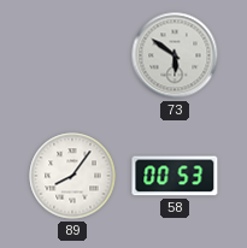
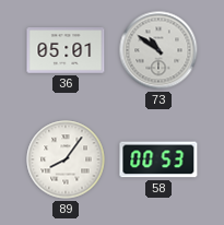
36: none -> 05:01 (66, 50)
73: 5:51 -> 10:51 (158, 50)
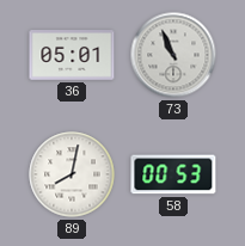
73: 10:51 -> 10:56 (173, 55)
89: 8:06 -> 8:02 (72, 174)
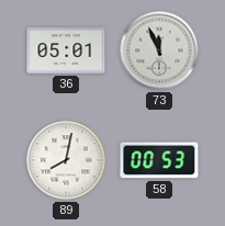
73: 10:56 -> 11:56 (159, 50)
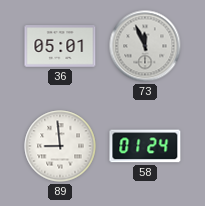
89: 8:02 -> 8:59 (60, 146)
58: 00:53 -> 01:24 (145, 146)
